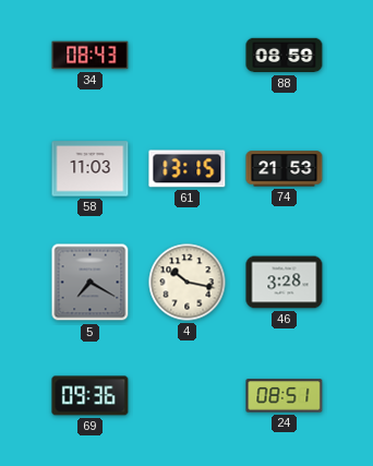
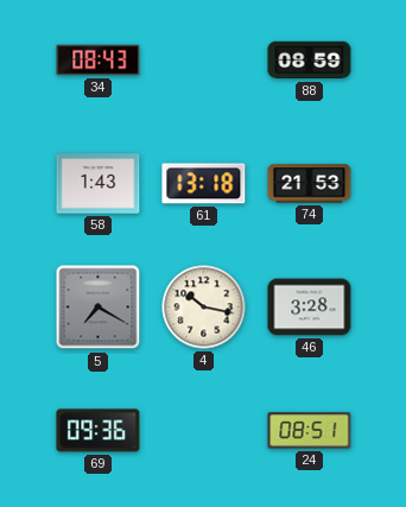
58: 11:03 -> 1:43 (99, 184)
61: 13:15 -> 13:18 (204, 184)
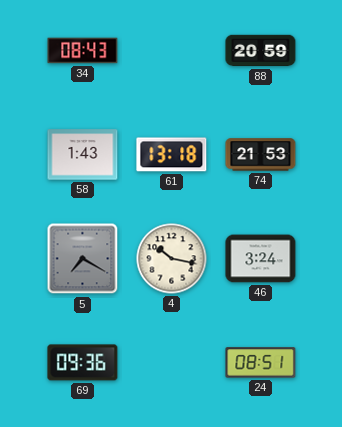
88: 08:59 -> 20:59 (261, 51)
46: 3:28 -> 3:24 (261, 259)
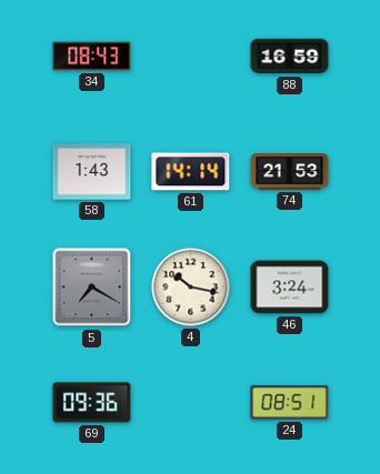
88: 20:59 -> 16:59 (290, 57)
61: 13:18 -> 14:14 (191, 172)
